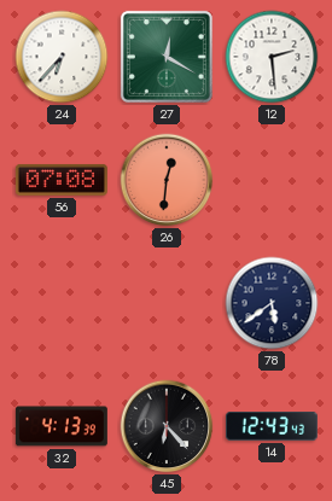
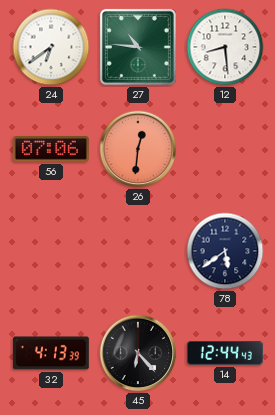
24: 6:37 -> 6:39 (51, 47)
27: 12:20 -> 10:46 (138, 47)
12: 2:29 -> 8:29 (225, 47)
56: 07:08 -> 07:06 (51, 149)
14: 12:43 -> 12:44 (225, 354)
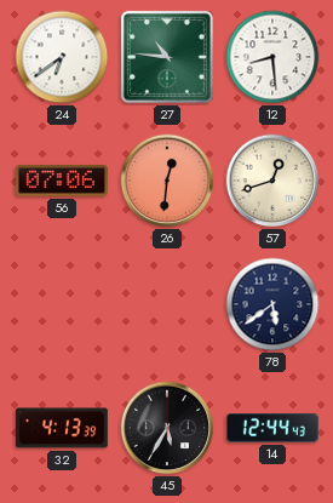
57: none -> 12:42 (272, 181)
45: 6:23 -> 5:35 (167, 428)
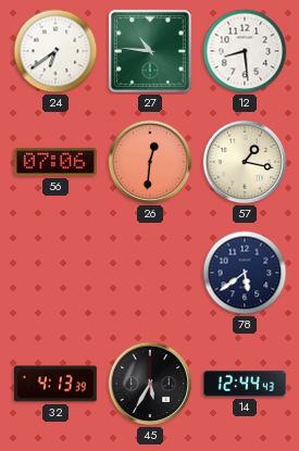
57: 12:42 -> 1:17 (245, 162)
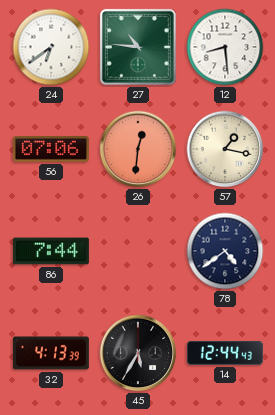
86: none -> 7:44 (51, 251)
78: 5:39 -> 4:39 (225, 251)
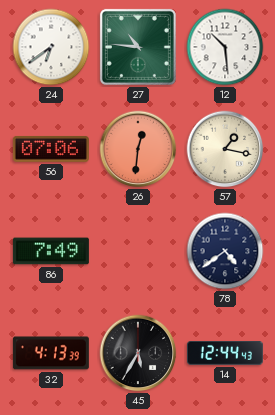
12: 8:29 -> 10:29 (225, 47)
86: 7:44 -> 7:49 (51, 251)
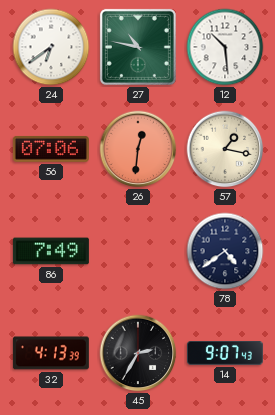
27: 10:46 -> 10:47 (138, 47)
45: 5:35 -> 2:35 (138, 353)
14: 12:44 -> 9:07 (225, 354)
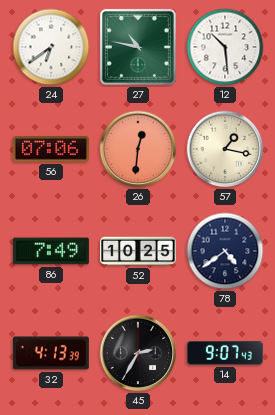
52: none -> 10:25 (138, 251)
